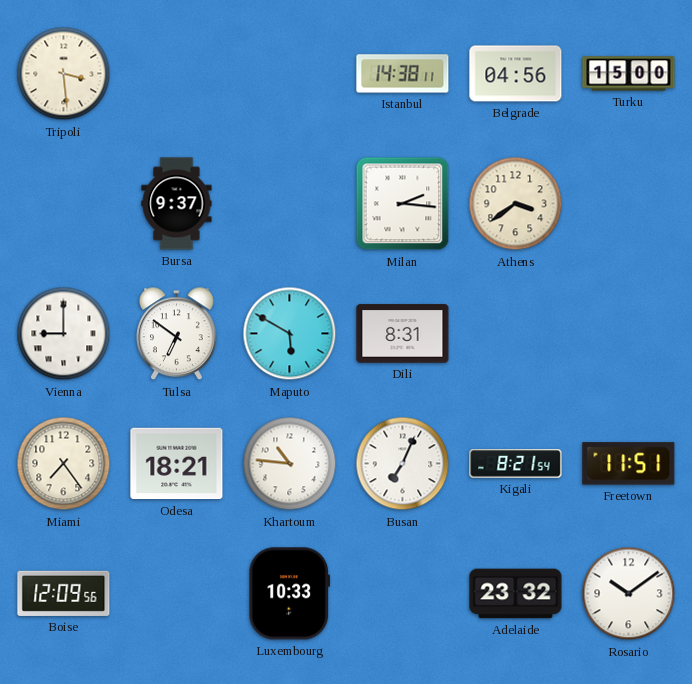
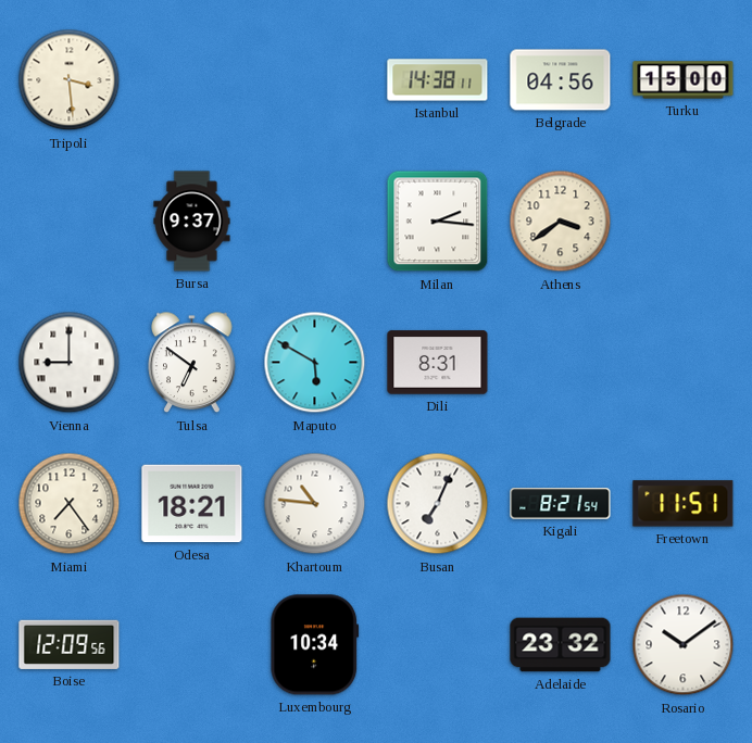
Luxembourg: 10:33 -> 10:34 (315, 645)
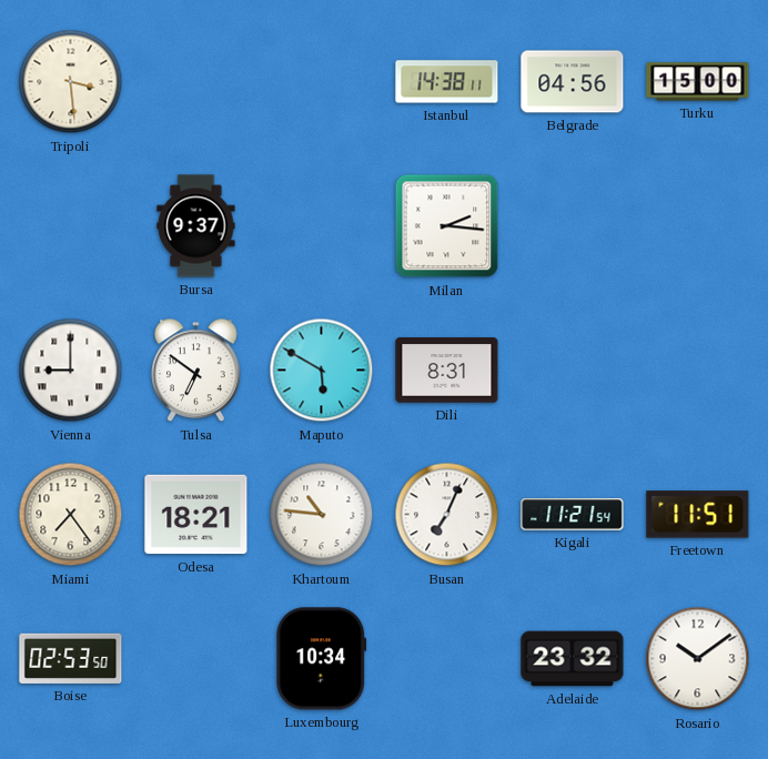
Athens: 3:39 -> none (561, 222)
Kigali: 8:21 -> 11:21 (573, 515)
Boise: 12:09 -> 02:53 (71, 658)
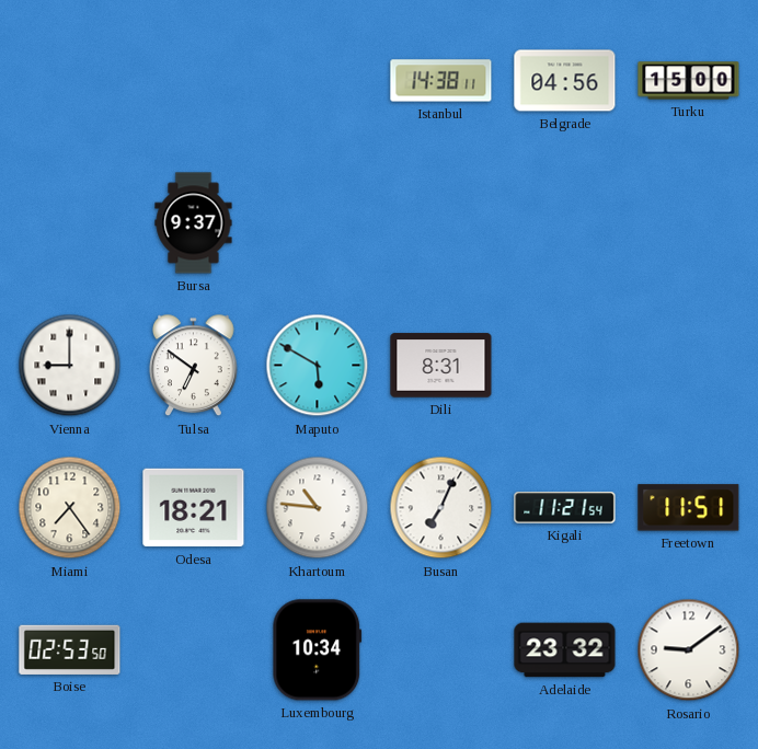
Tripoli: 3:29 -> none (71, 82)
Milan: 2:16 -> none (447, 226)
Rosario: 10:09 -> 9:09 (689, 650)
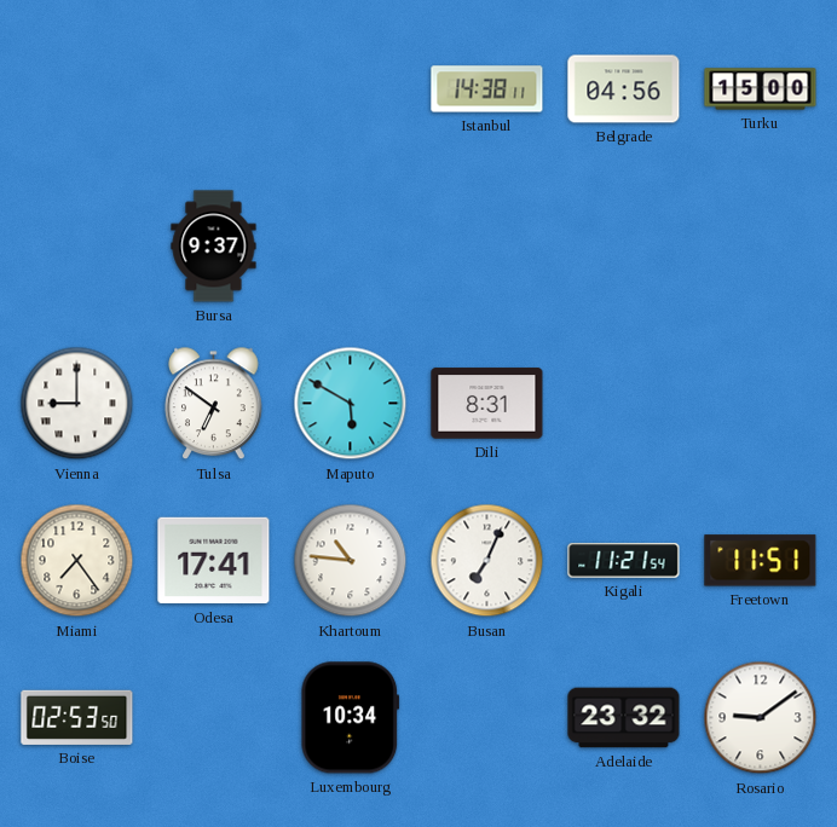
Odesa: 18:21 -> 17:41 (214, 561)
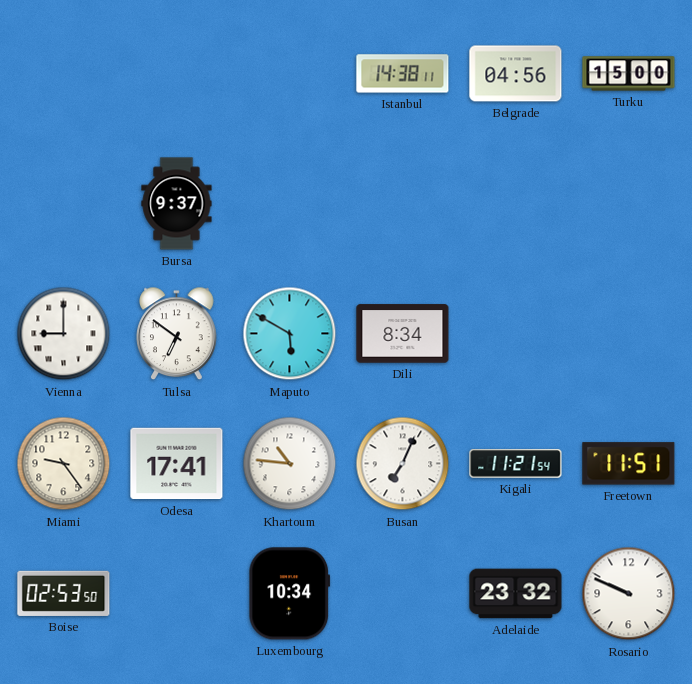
Dili: 8:31 -> 8:34 (403, 334)
Miami: 7:24 -> 9:24 (64, 464)
Rosario: 9:09 -> 9:49 (629, 594)
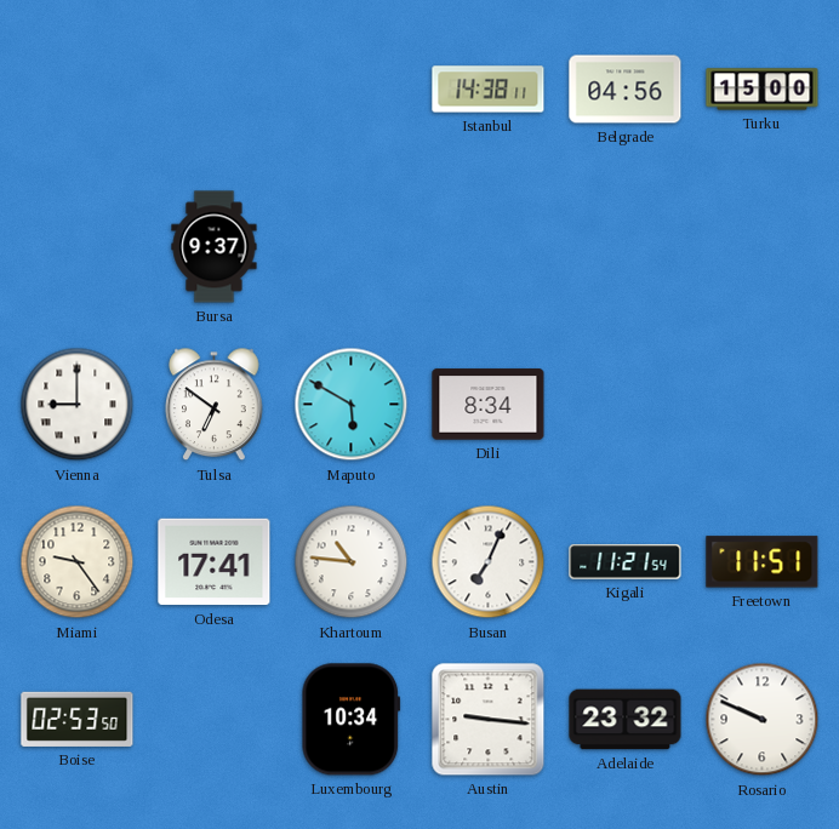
Austin: none -> 9:16 (489, 720)
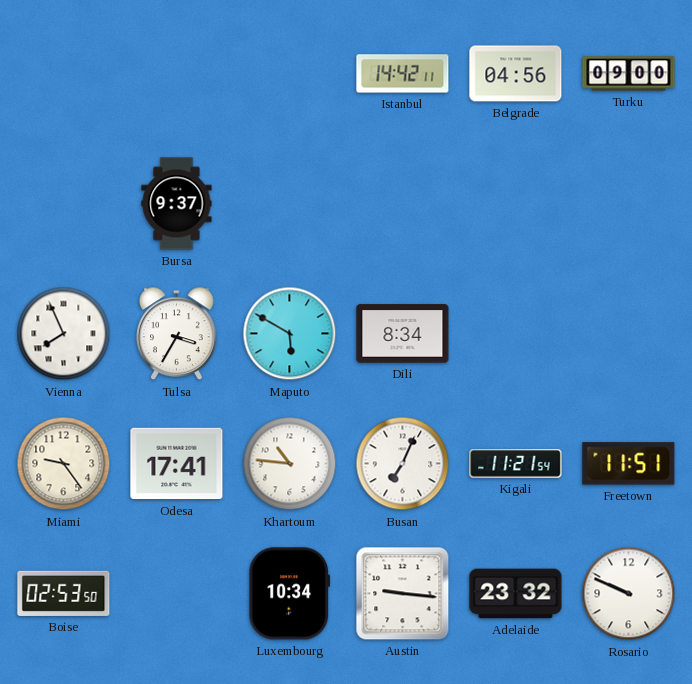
Istanbul: 14:38 -> 14:42 (403, 74)
Turku: 15:00 -> 09:00 (629, 74)
Vienna: 9:00 -> 7:56 (64, 334)
Tulsa: 6:51 -> 3:35 (177, 334)
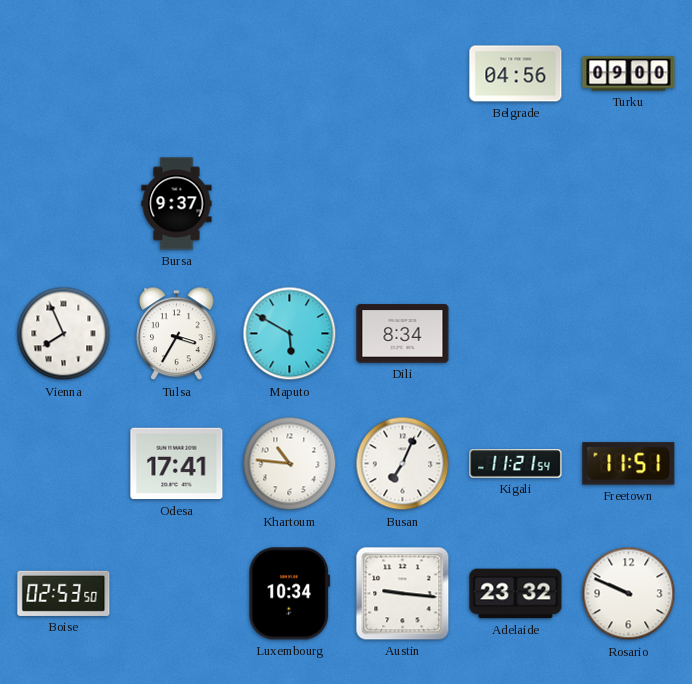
Istanbul: 14:42 -> none (403, 74)
Miami: 9:24 -> none (64, 464)
